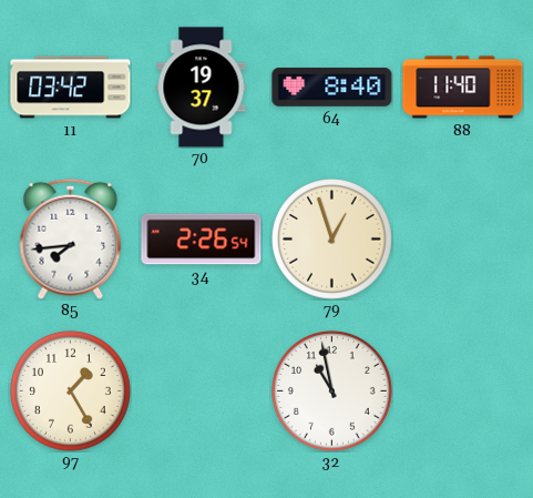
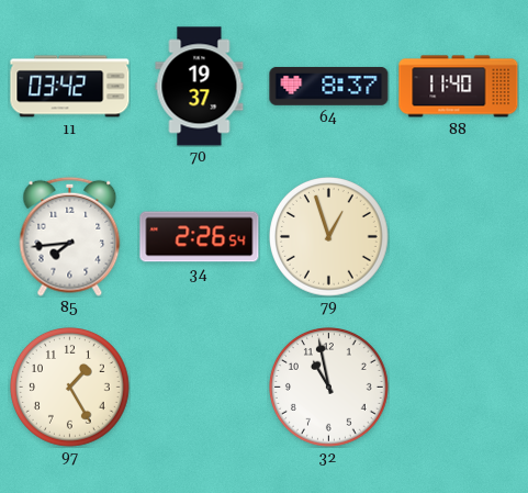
64: 8:40 -> 8:37 (329, 87)
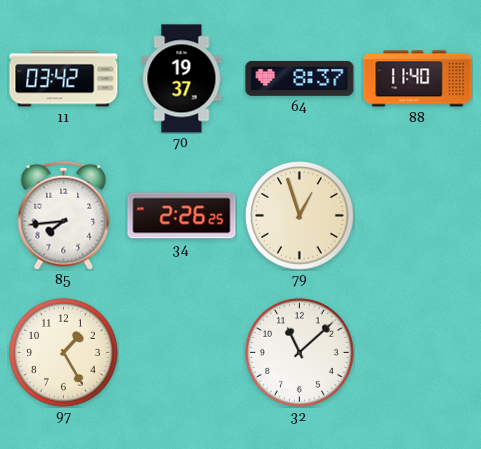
34: 2:26:54 -> 2:26:25 (182, 216)
32: 10:58 -> 11:08 (300, 353)
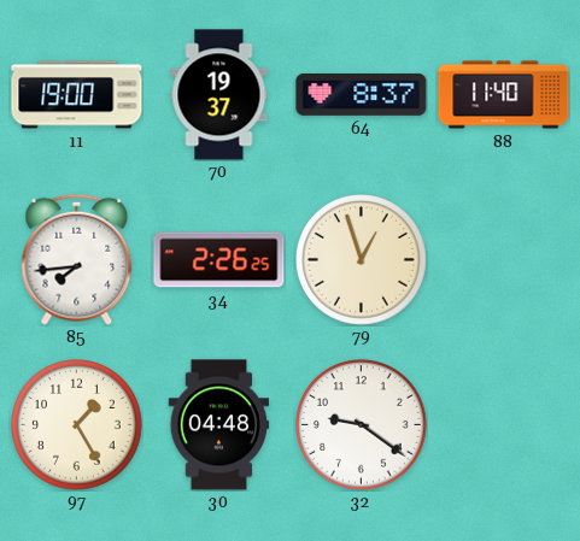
11: 03:42 -> 19:00 (77, 95)
30: none -> 04:48 (219, 425)
32: 11:08 -> 9:21 (362, 425)
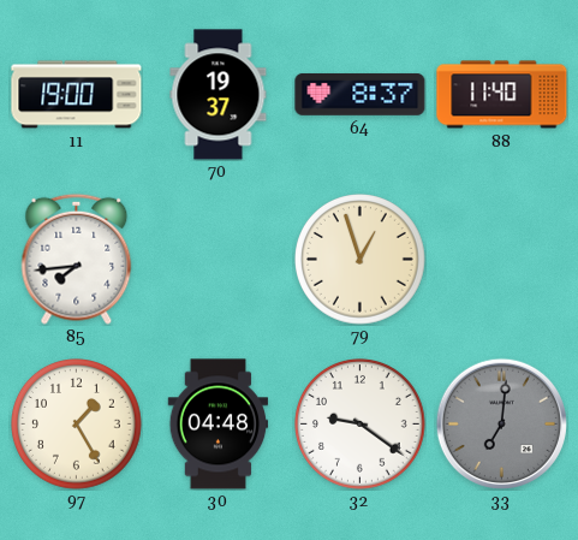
34: 2:26 -> none (219, 260)
33: none -> 7:01 (501, 423)
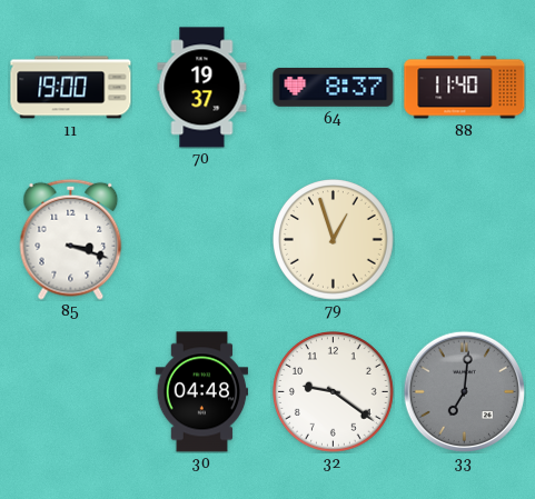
85: 7:44 -> 3:18 (71, 239)
97: 1:25 -> none (77, 425)
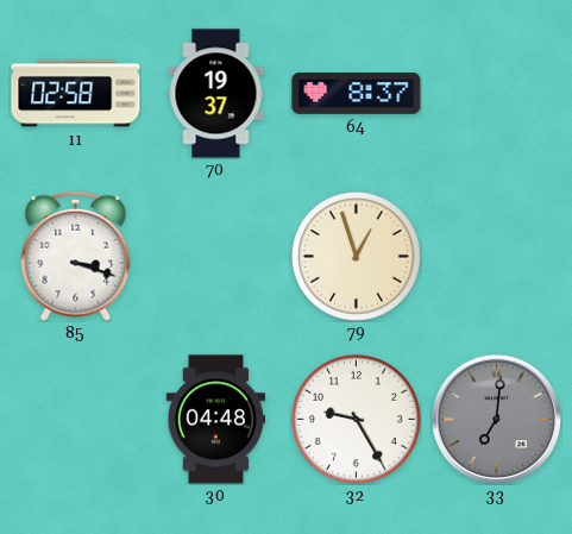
11: 19:00 -> 02:58 (76, 94)
88: 11:40 -> none (465, 88)
32: 9:21 -> 9:25 (357, 420)
